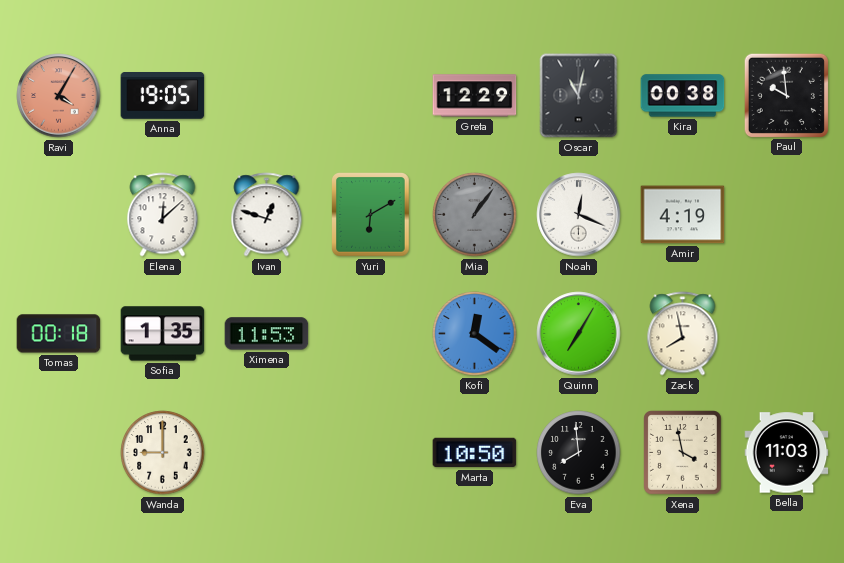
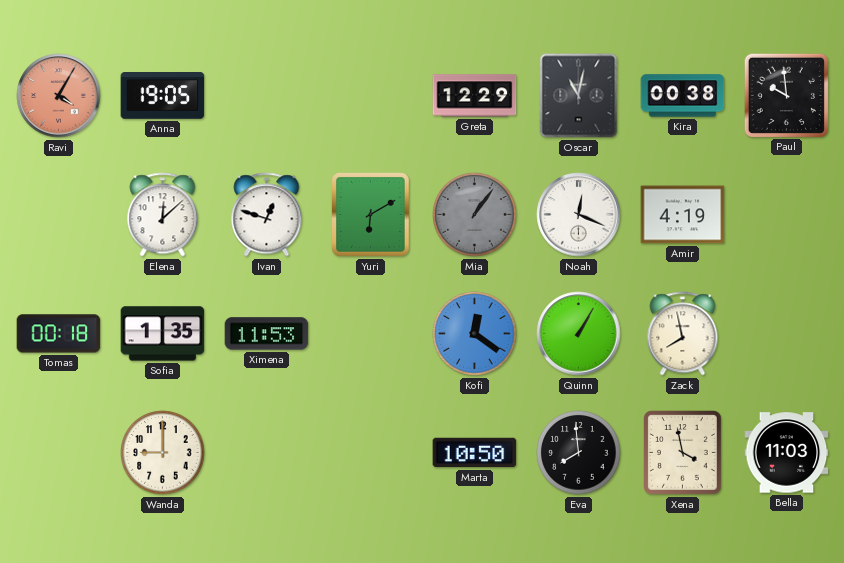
Quinn: 7:05 -> 1:05 (579, 334)
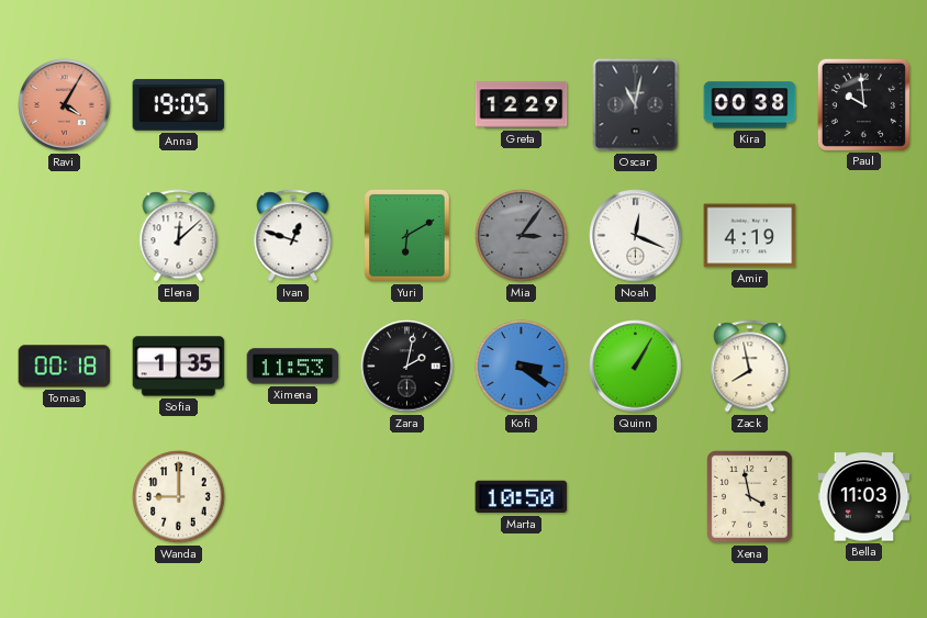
Mia: 1:06 -> 3:06 (522, 236)
Zara: none -> 2:02 (407, 367)
Kofi: 12:21 -> 3:21 (522, 367)
Eva: 7:59 -> none (579, 453)
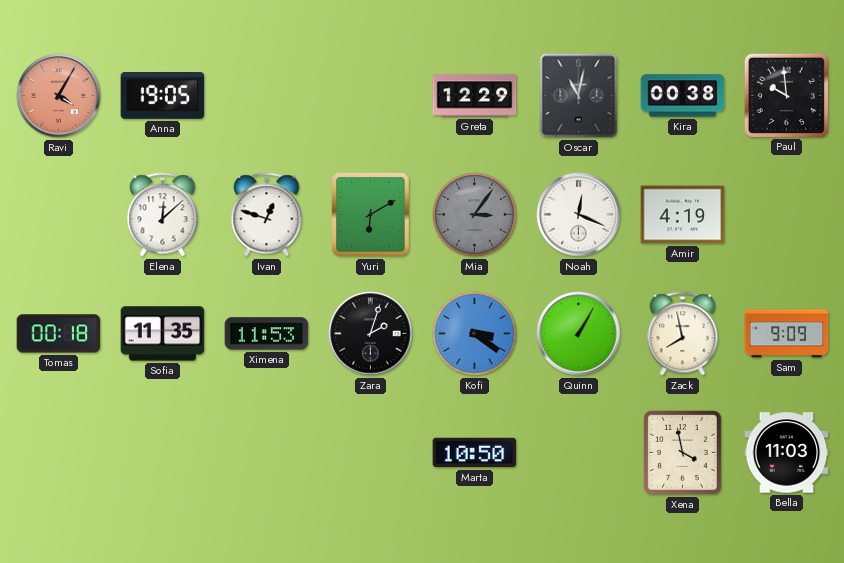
Sofia: 1:35 -> 11:35 (163, 334)
Zara: 2:02 -> 2:03 (371, 334)
Sam: none -> 9:09 (787, 334)
Wanda: 9:00 -> none (179, 497)
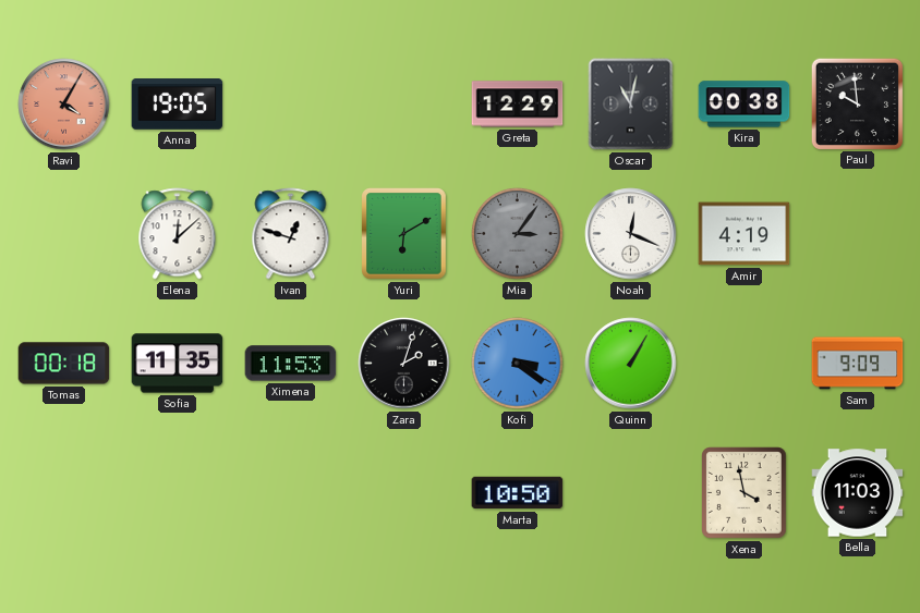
Zack: 7:58 -> none (683, 334)
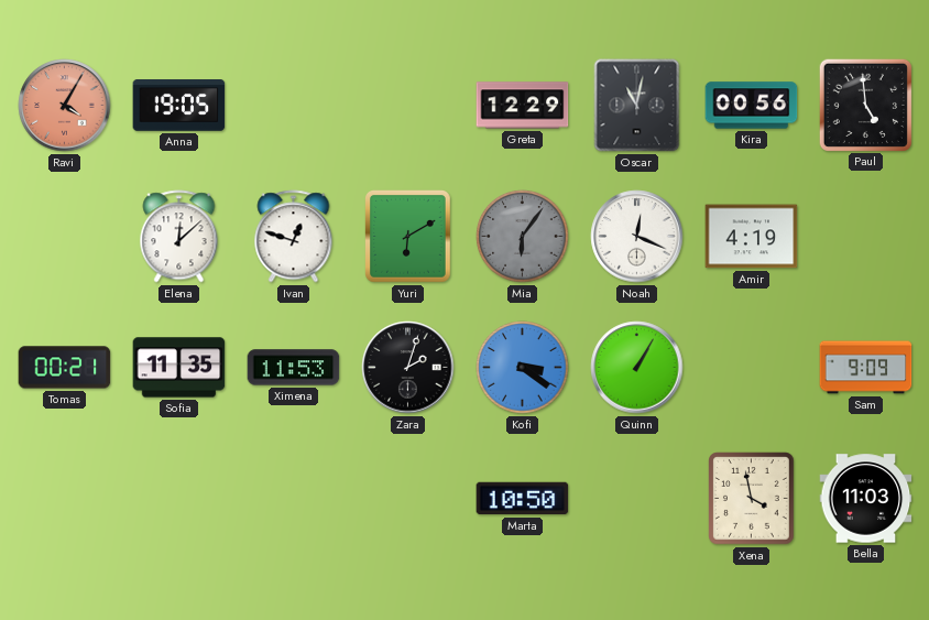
Kira: 00:38 -> 00:56 (752, 106)
Paul: 9:59 -> 4:59 (865, 105)
Mia: 3:06 -> 6:06 (523, 237)
Tomas: 00:18 -> 00:21 (65, 368)
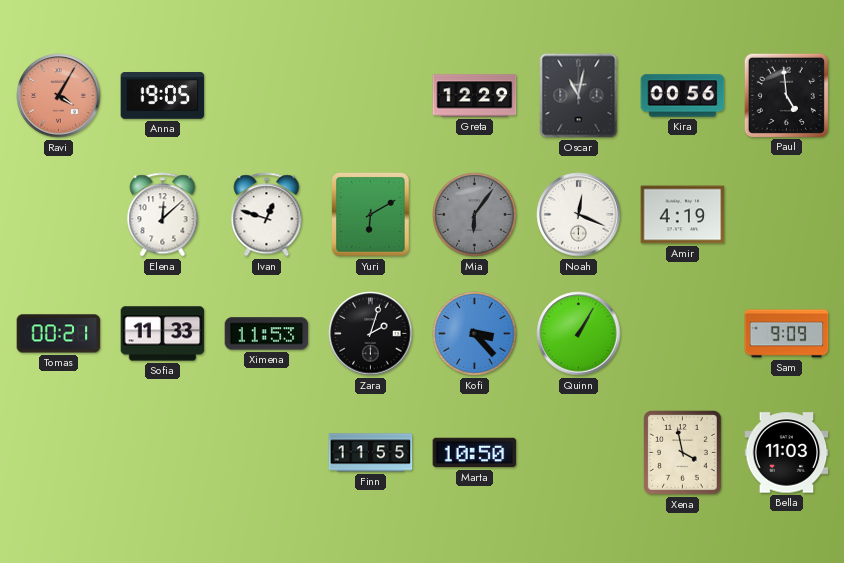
Sofia: 11:35 -> 11:33 (163, 334)
Kofi: 3:21 -> 3:23 (475, 334)
Finn: none -> 11:55 (371, 453)
